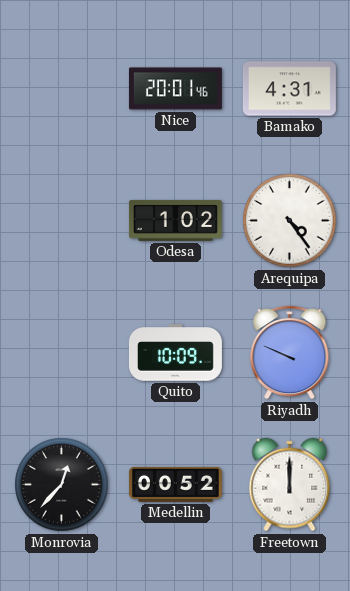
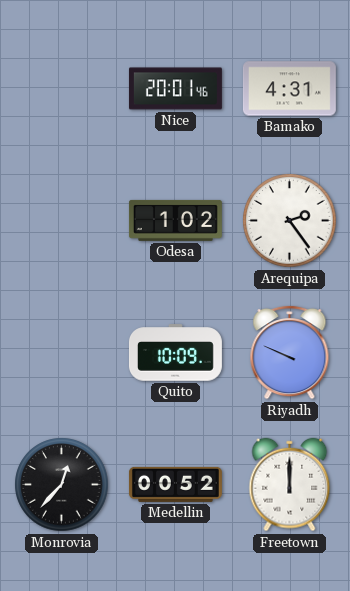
Arequipa: 4:24 -> 2:24 (290, 221)
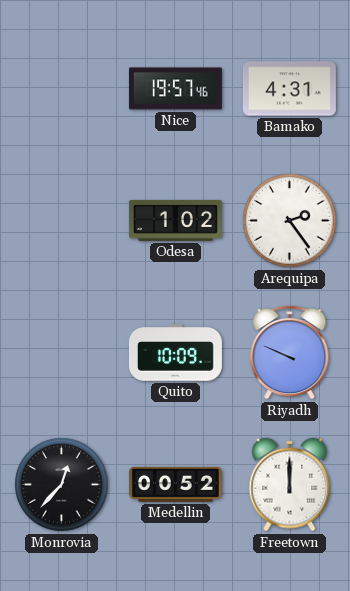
Nice: 20:01 -> 19:57 (175, 89)
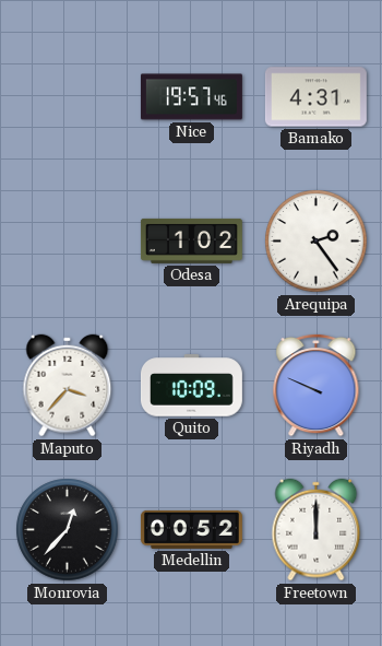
Maputo: none -> 3:37 (68, 386)
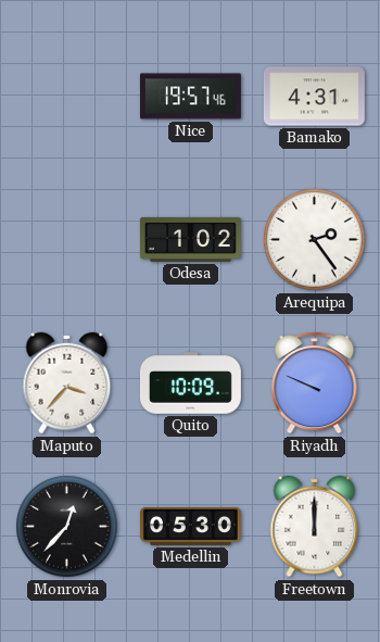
Medellin: 00:52 -> 05:30 (190, 526)
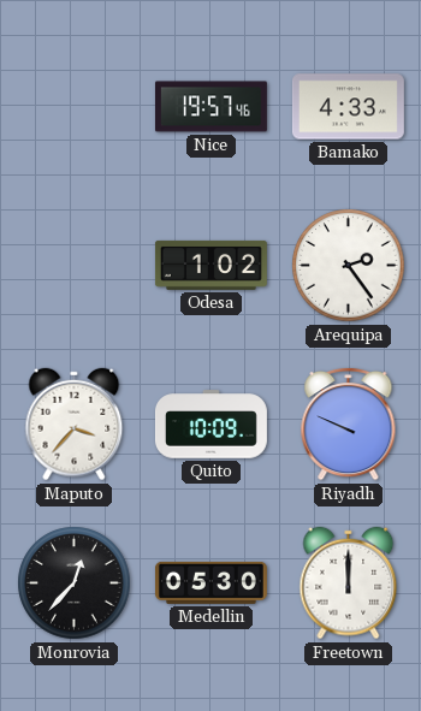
Bamako: 4:31 -> 4:33 (348, 107)
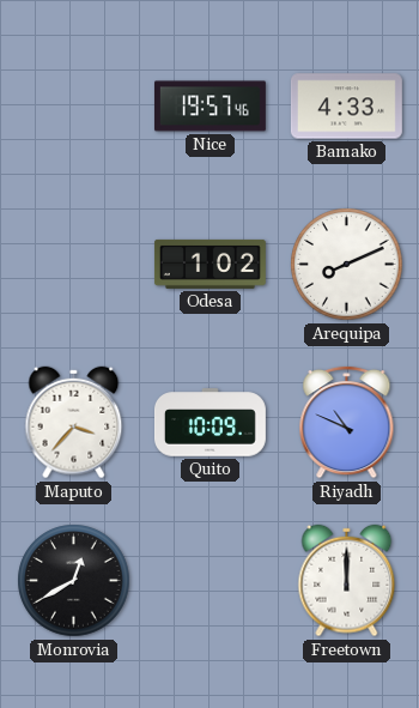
Arequipa: 2:24 -> 8:11 (347, 265)
Riyadh: 9:49 -> 10:49 (347, 422)
Monrovia: 12:37 -> 12:40 (74, 581)
Medellin: 05:30 -> none (210, 582)
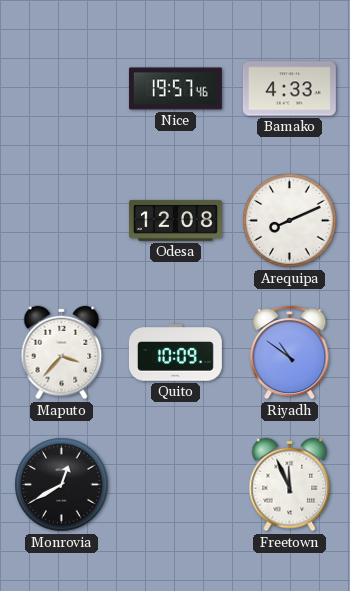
Odesa: 1:02 -> 12:08 (175, 220)
Riyadh: 10:49 -> 10:51 (290, 352)
Freetown: 12:00 -> 11:56 (290, 485)
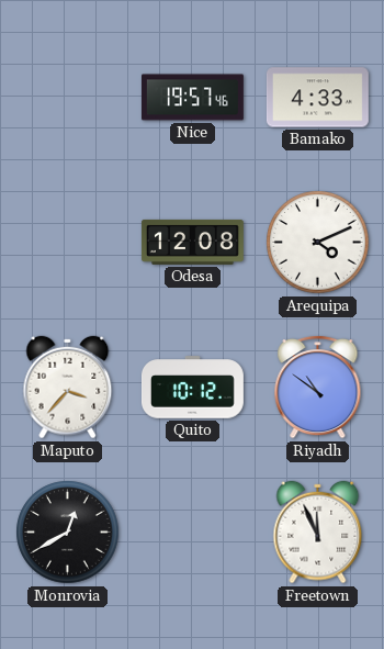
Arequipa: 8:11 -> 4:11 (318, 243)
Quito: 10:09 -> 10:12 (192, 388)
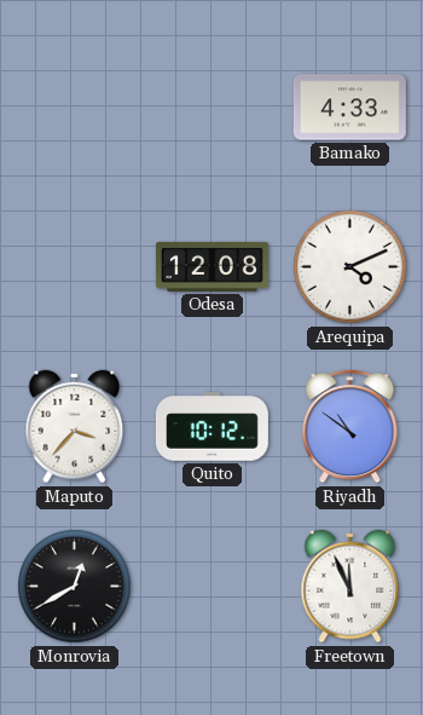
Nice: 19:57 -> none (192, 98)
